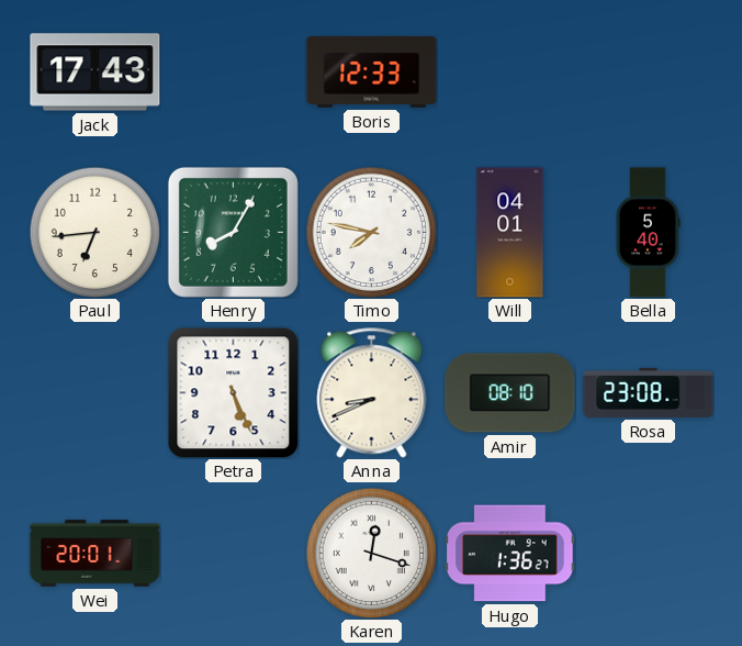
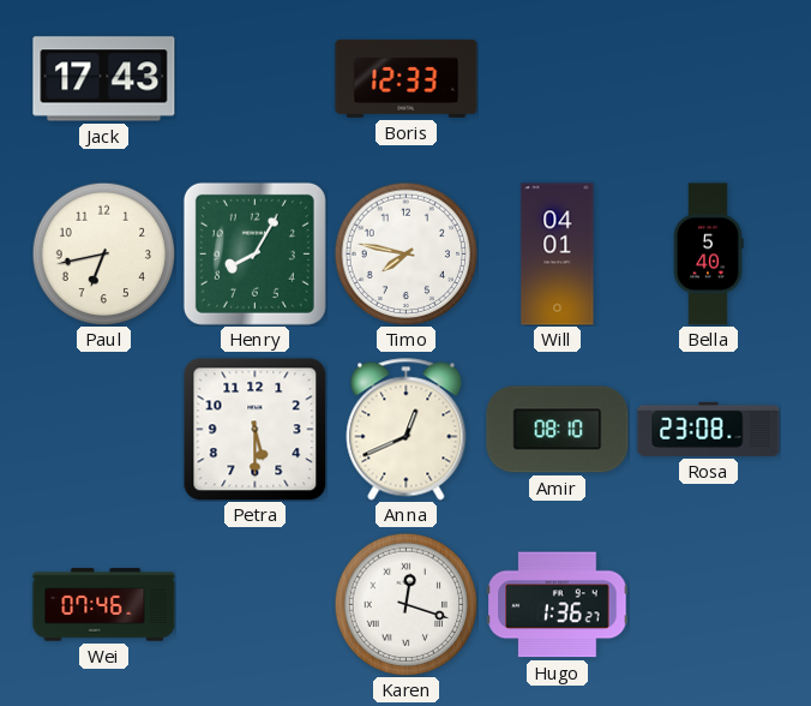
Paul: 6:44 -> 6:43 (103, 253)
Petra: 5:26 -> 5:30 (254, 429)
Anna: 8:41 -> 12:41 (407, 430)
Wei: 20:01 -> 07:46 (104, 605)
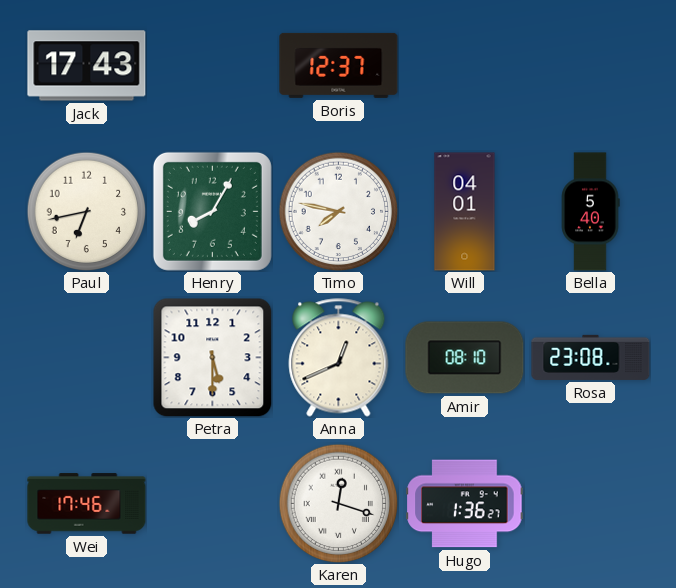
Boris: 12:33 -> 12:37 (339, 65)
Wei: 07:46 -> 17:46 (87, 504)
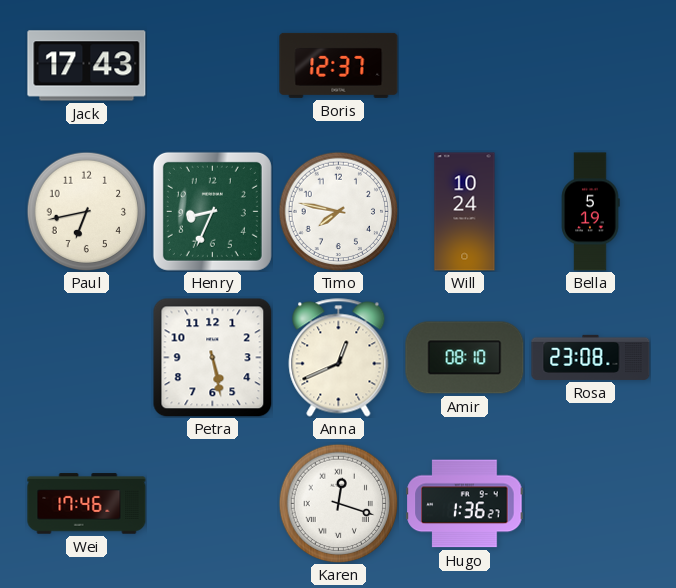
Henry: 8:05 -> 8:34 (212, 211)
Will: 04:01 -> 10:24 (465, 212)
Bella: 5:40 -> 5:19 (590, 212)
Petra: 5:30 -> 5:28 (212, 357)
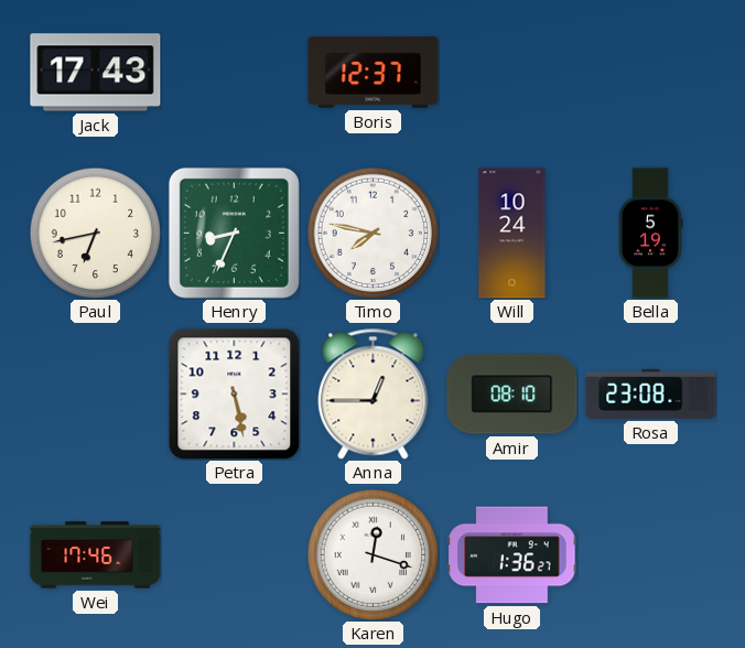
Anna: 12:41 -> 12:45 (374, 395)
